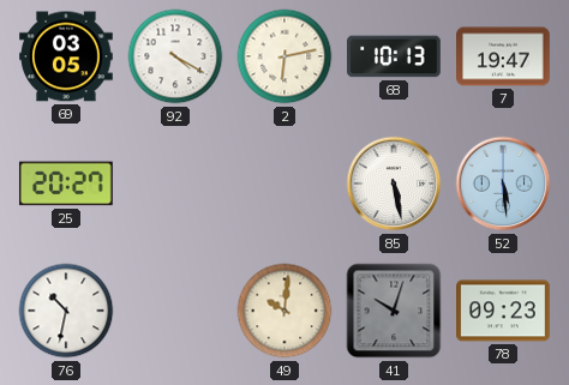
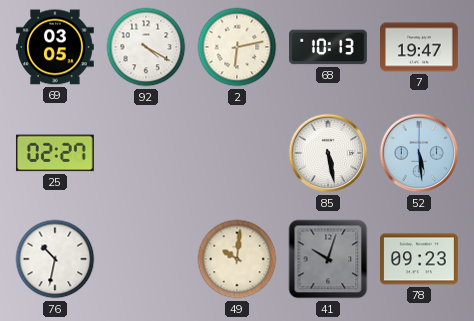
25: 20:27 -> 02:27 (55, 153)
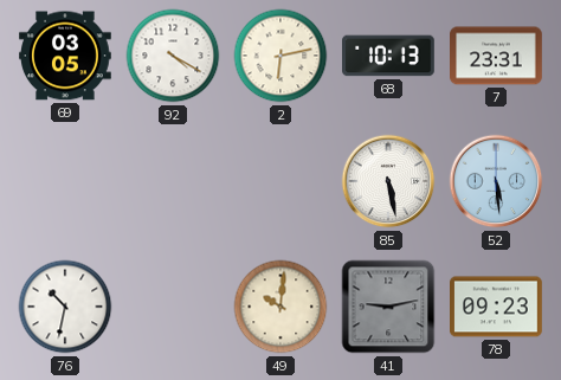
7: 19:47 -> 23:31 (497, 56)
25: 02:27 -> none (55, 153)
41: 10:03 -> 9:13 (388, 307)
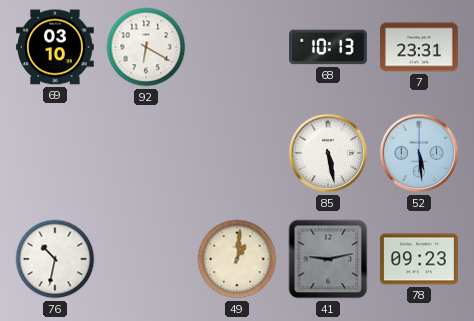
69: 03:05 -> 03:10 (56, 47)
92: 4:20 -> 6:20 (146, 47)
2: 6:13 -> none (280, 56)
49: 10:01 -> 1:01 (237, 259)
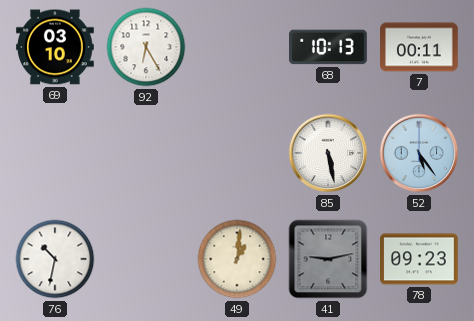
92: 6:20 -> 6:25 (146, 47)
7: 23:31 -> 00:11 (420, 47)
52: 5:29 -> 5:24 (419, 153)
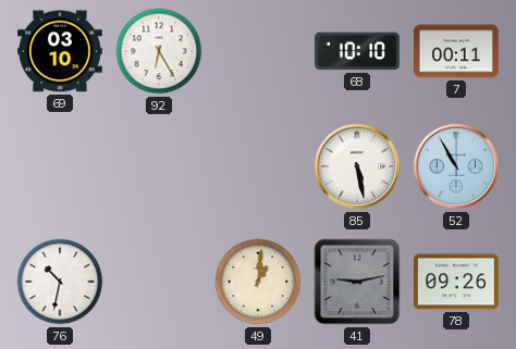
68: 10:13 -> 10:10 (358, 51)
52: 5:24 -> 10:55 (456, 166)
78: 09:23 -> 09:26 (457, 282)
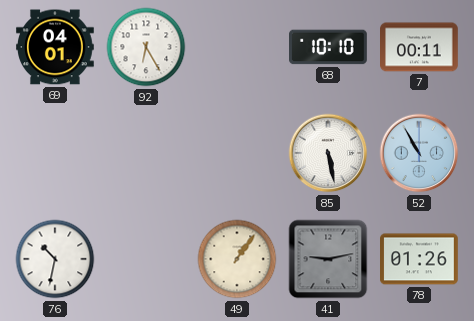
69: 03:10 -> 04:01 (56, 47)
49: 1:01 -> 1:06 (237, 259)
78: 09:26 -> 01:26 (420, 259)
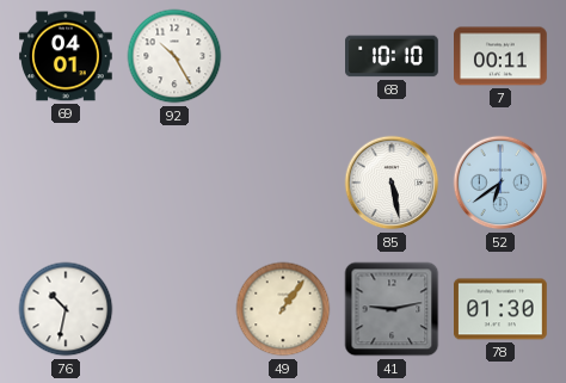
92: 6:25 -> 10:25 (174, 56)
52: 10:55 -> 6:39 (500, 183)
78: 01:26 -> 01:30 (502, 309)
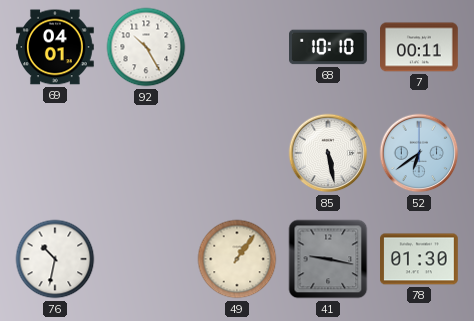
41: 9:13 -> 9:17 (328, 259)
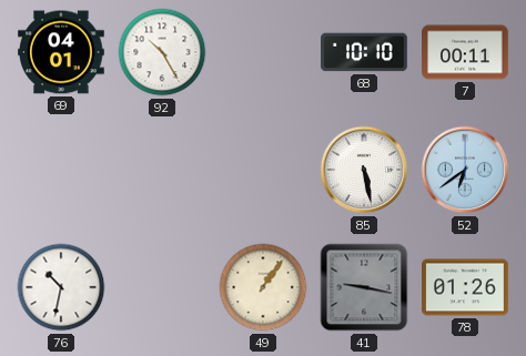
78: 01:30 -> 01:26 (466, 287)
